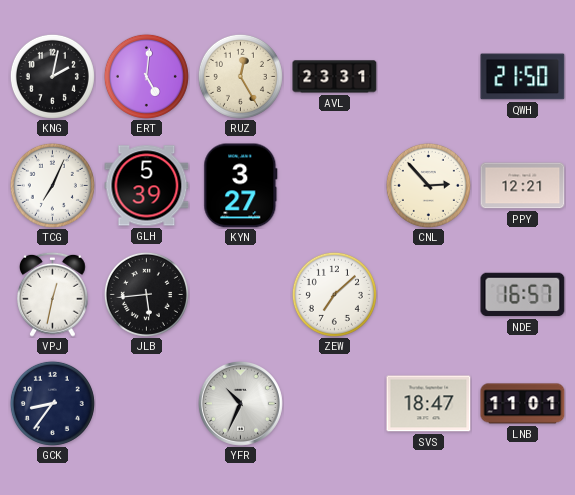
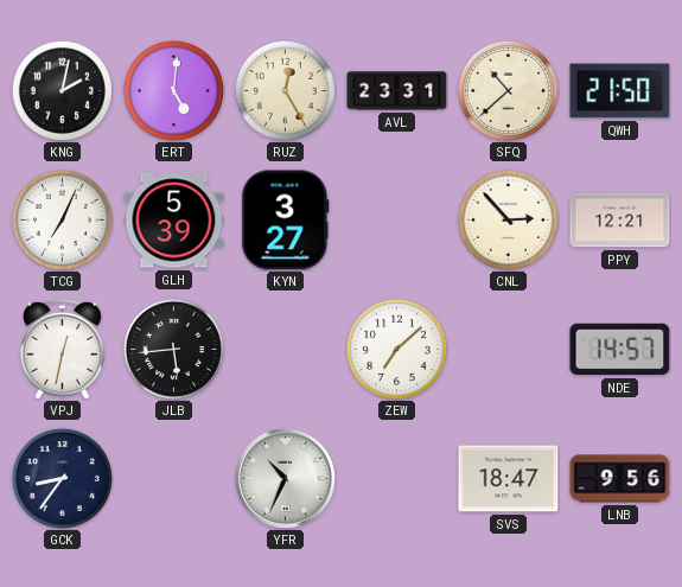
SFQ: none -> 10:38 (508, 90)
NDE: 16:57 -> 14:57 (620, 350)
LNB: 11:01 -> 9:56 (620, 479)
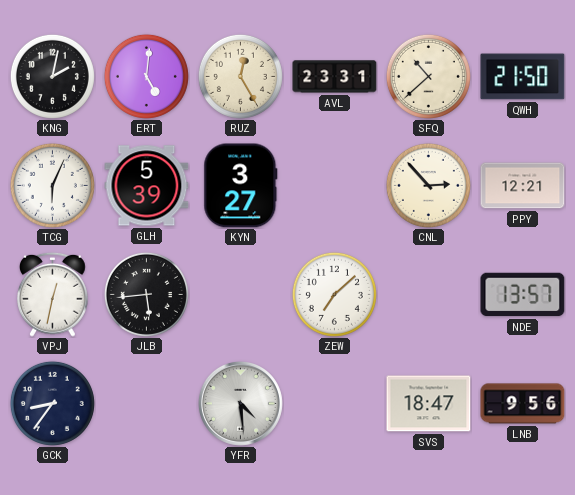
TCG: 7:04 -> 6:04 (52, 185)
NDE: 14:57 -> 13:57 (523, 295)
YFR: 10:34 -> 4:29 (240, 403)
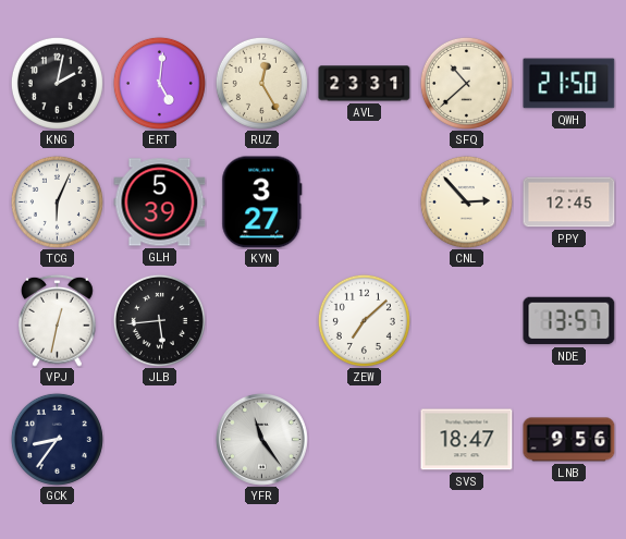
PPY: 12:21 -> 12:45 (569, 203)
YFR: 4:29 -> 11:24 (261, 439)
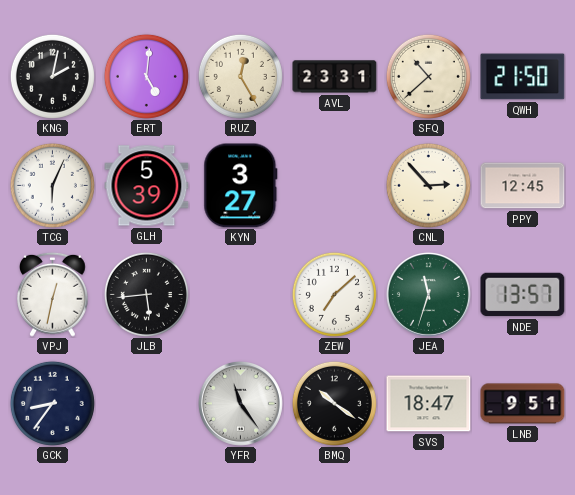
JEA: none -> 11:33 (428, 294)
BMQ: none -> 10:21 (334, 403)
LNB: 9:56 -> 9:51 (523, 404)
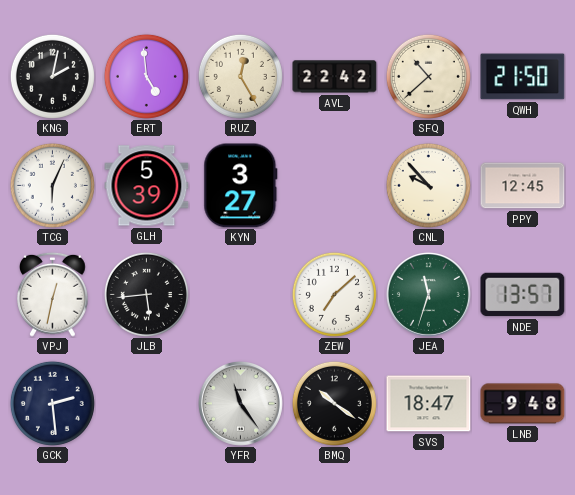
ERT: 5:01 -> 4:59 (146, 76)
AVL: 23:31 -> 22:42 (335, 77)
CNL: 2:53 -> 9:53 (428, 185)
GCK: 8:36 -> 2:29 (52, 403)
LNB: 9:51 -> 9:48 (523, 404)
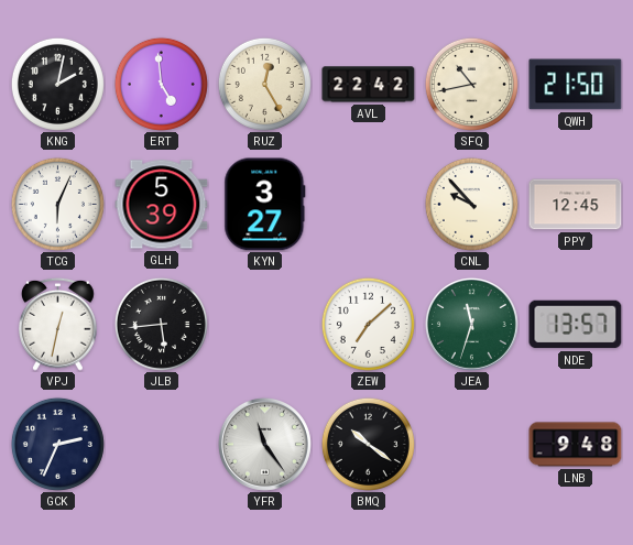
SFQ: 10:38 -> 10:43 (471, 84)
GCK: 2:29 -> 2:34 (57, 444)
SVS: 18:47 -> none (429, 404)
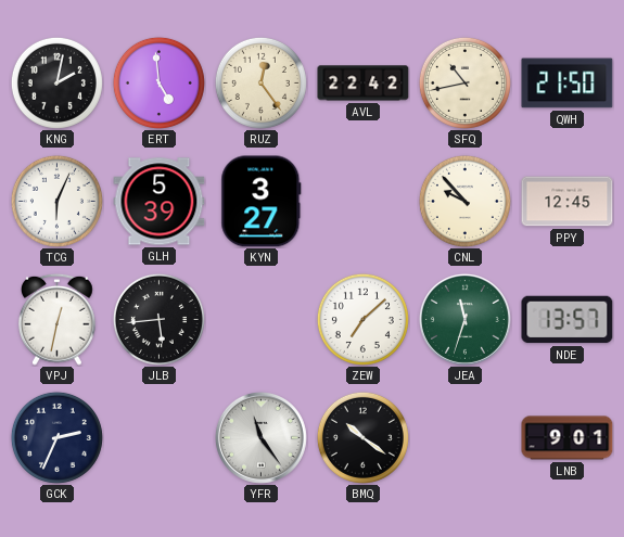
RUZ: 12:25 -> 12:24 (260, 82)
LNB: 9:48 -> 9:01 (568, 438)
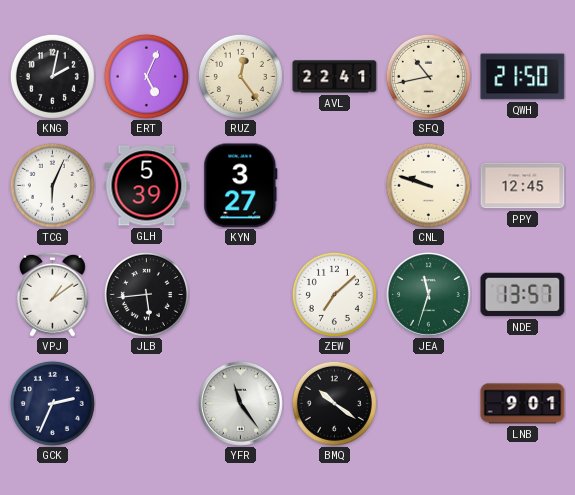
ERT: 4:59 -> 5:04 (146, 76)
AVL: 22:42 -> 22:41 (335, 77)
CNL: 9:53 -> 9:48 (428, 185)
VPJ: 12:32 -> 1:09 (53, 294)
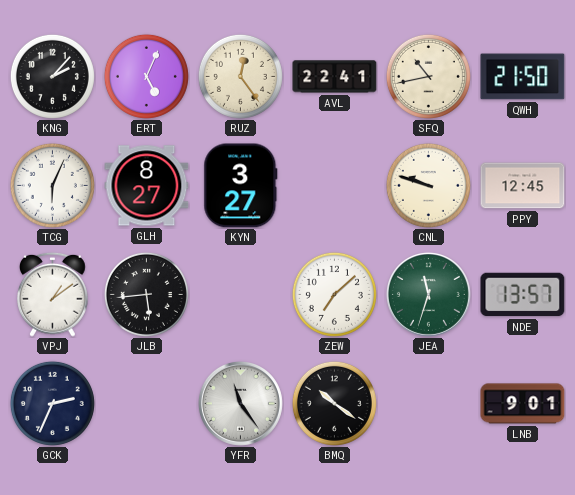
KNG: 2:02 -> 2:07 (52, 76)
GLH: 5:39 -> 8:27 (147, 186)
